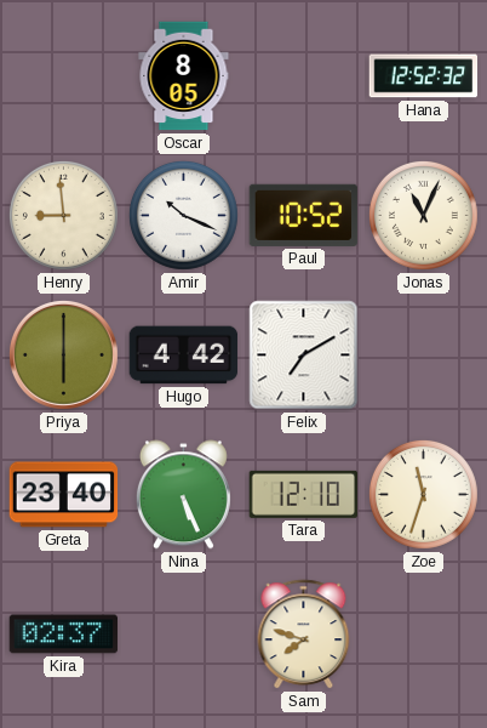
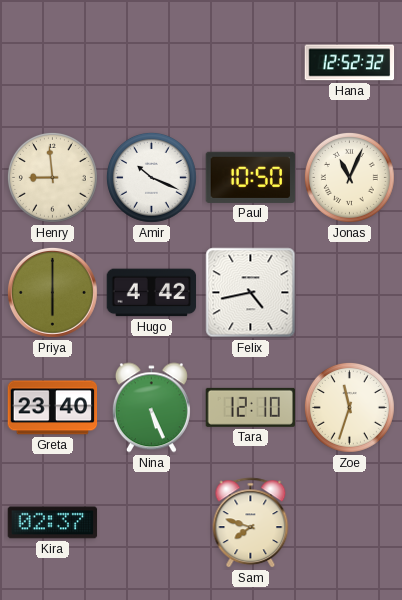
Oscar: 8:05 -> none (184, 76)
Paul: 10:52 -> 10:50 (251, 177)
Felix: 7:10 -> 4:43 (251, 293)
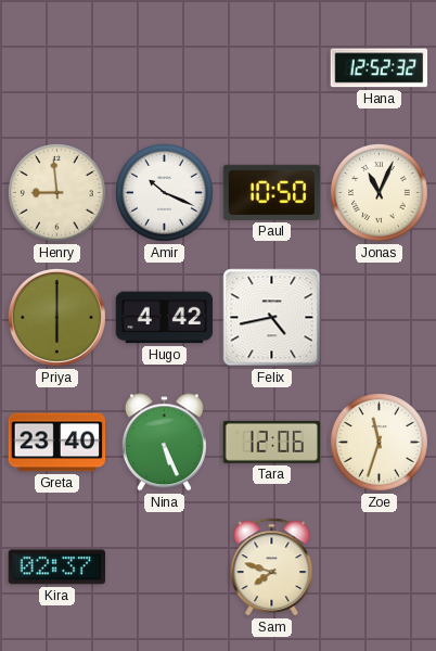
Tara: 12:10 -> 12:06 (272, 442)
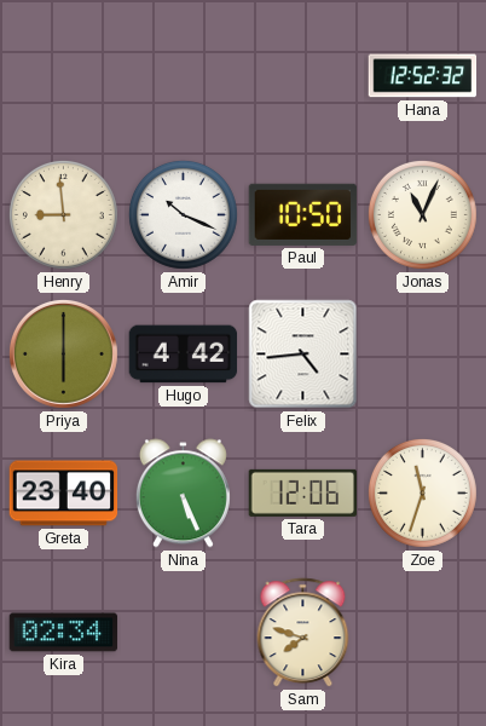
Felix: 4:43 -> 4:44 (303, 355)
Kira: 02:37 -> 02:34 (64, 633)
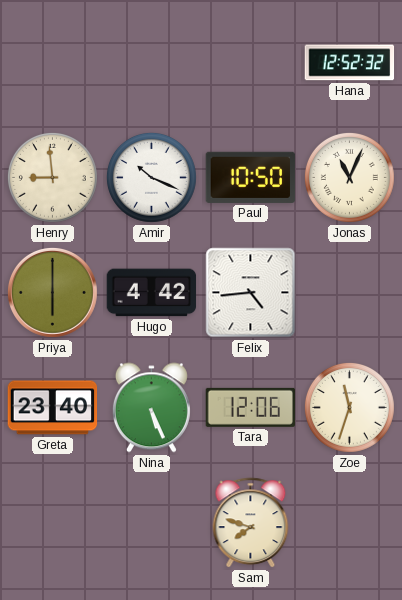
Kira: 02:34 -> none (64, 633)
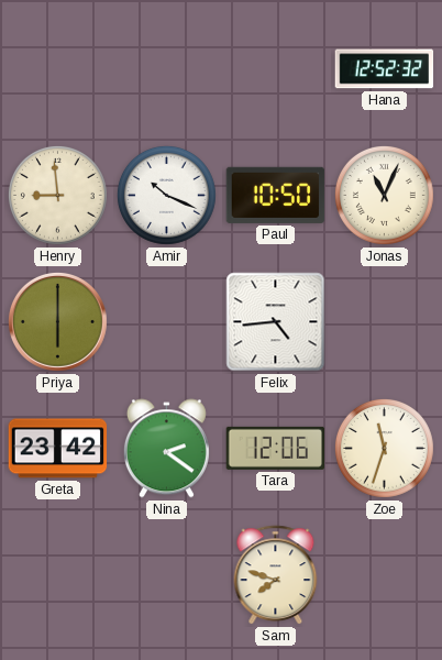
Hugo: 4:42 -> none (152, 293)
Greta: 23:40 -> 23:42 (58, 449)
Nina: 5:26 -> 2:21 (166, 449)
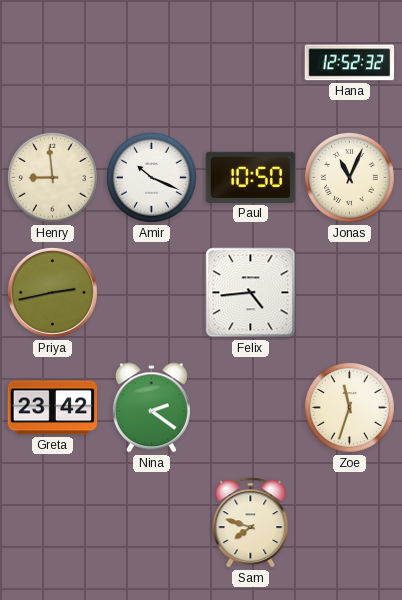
Priya: 6:00 -> 2:43 (52, 292)
Tara: 12:06 -> none (276, 448)
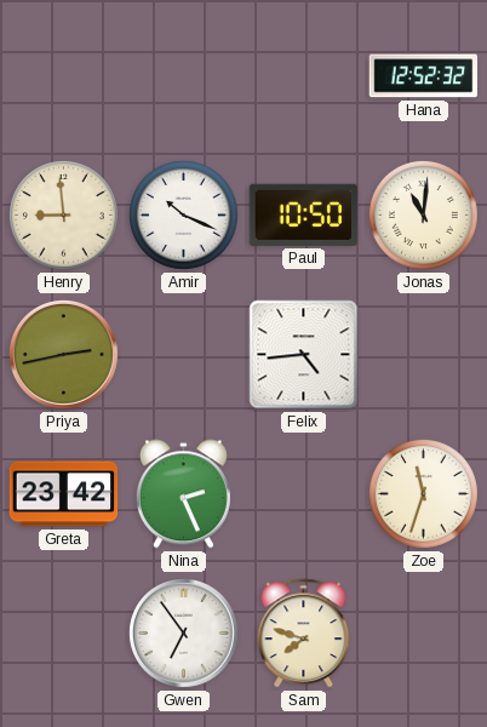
Jonas: 11:04 -> 11:01 (423, 214)
Nina: 2:21 -> 2:26 (183, 494)
Gwen: none -> 6:54 (183, 632)
